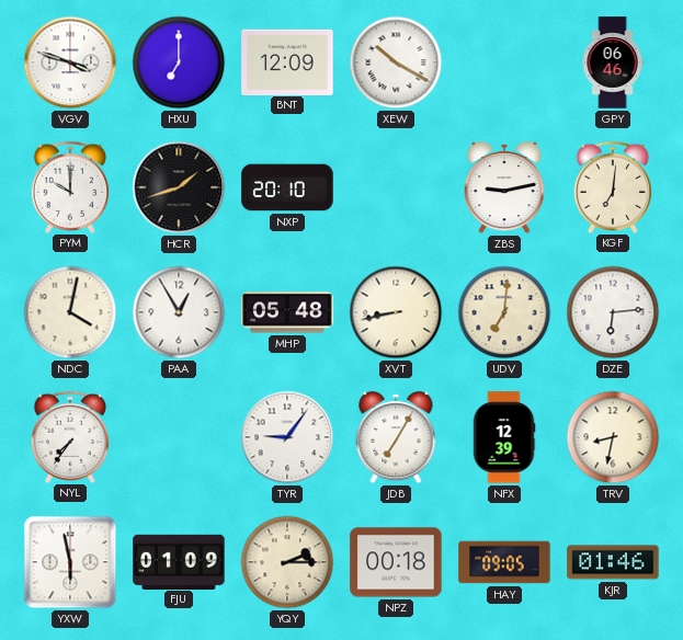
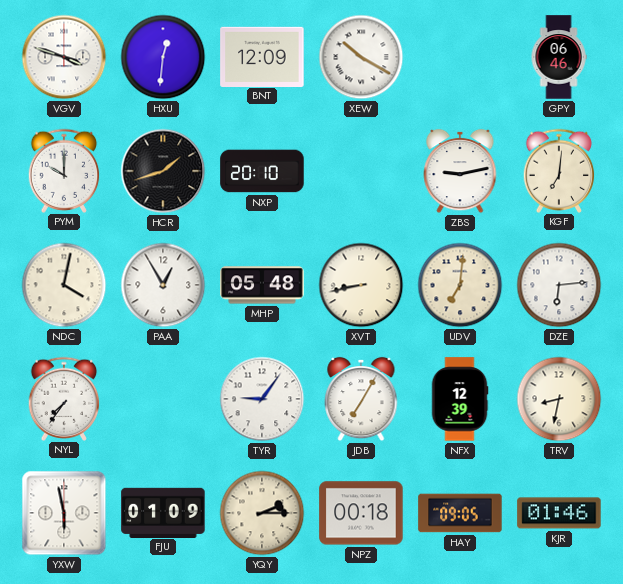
HXU: 7:00 -> 12:31 (163, 57)
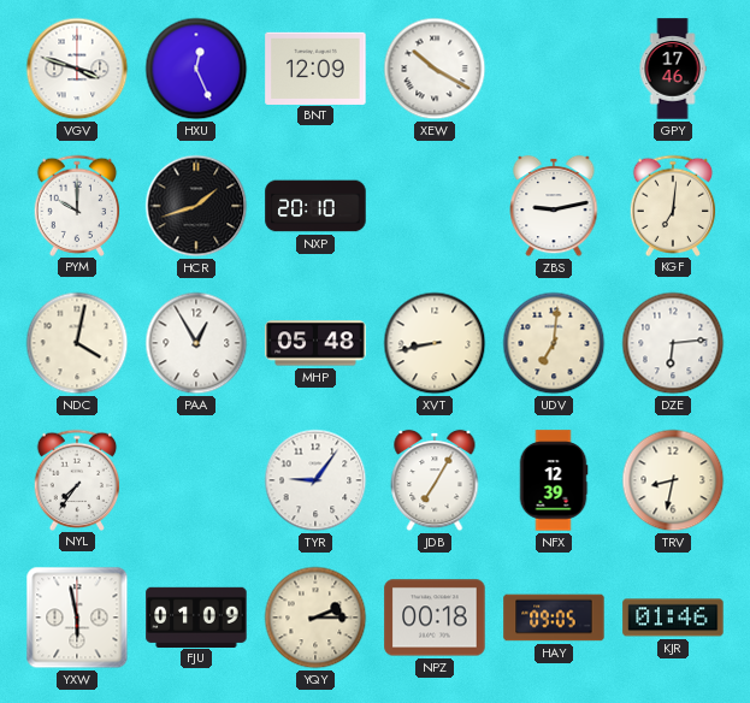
HXU: 12:31 -> 12:26 (196, 69)
GPY: 06:46 -> 17:46 (673, 69)
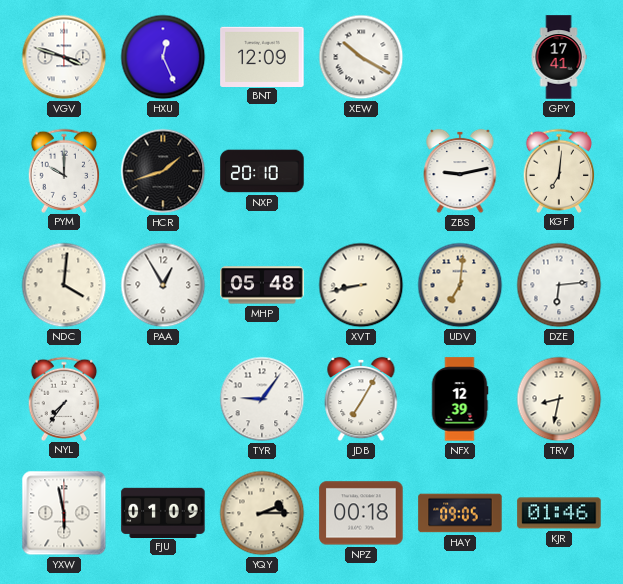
GPY: 17:46 -> 17:41 (559, 57)
NDC: 4:02 -> 4:01 (64, 285)
